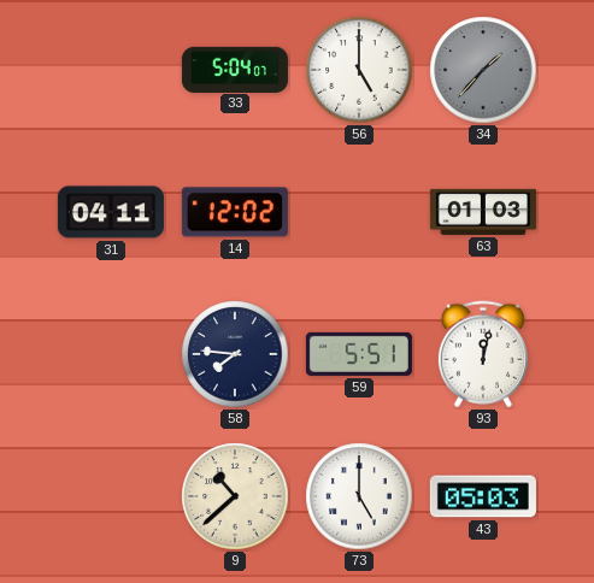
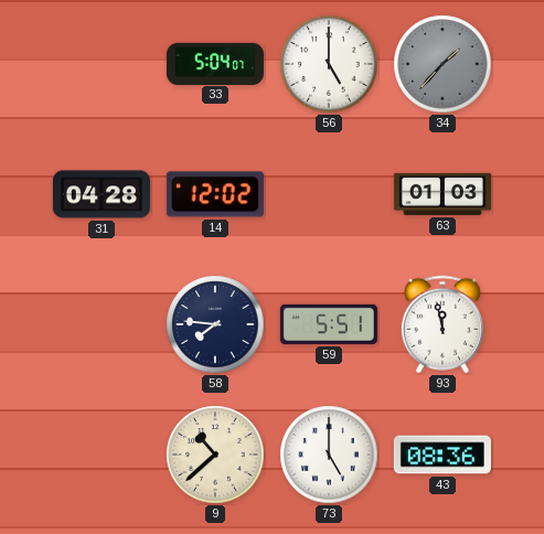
31: 04:11 -> 04:28 (102, 194)
93: 12:02 -> 11:58 (442, 324)
43: 05:03 -> 08:36 (442, 455)
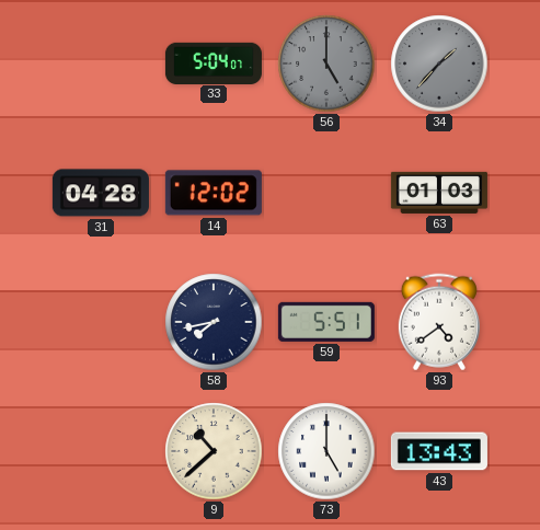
56 dial: white -> grey (326, 64)
58: 7:46 -> 7:43 (214, 322)
93: 11:58 -> 4:39 (439, 322)
43: 08:36 -> 13:43 (439, 451)
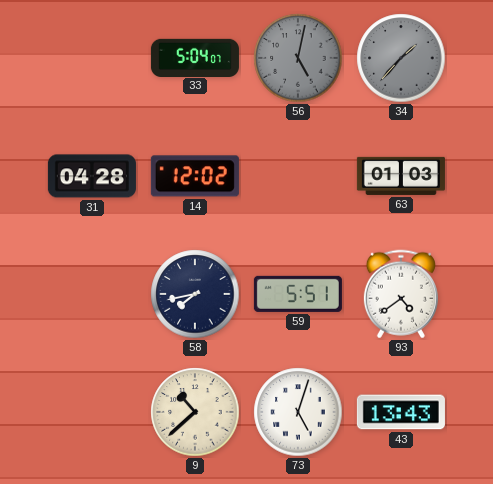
56: 5:00 -> 5:02 (298, 58)
73: 5:00 -> 5:03 (298, 412)
